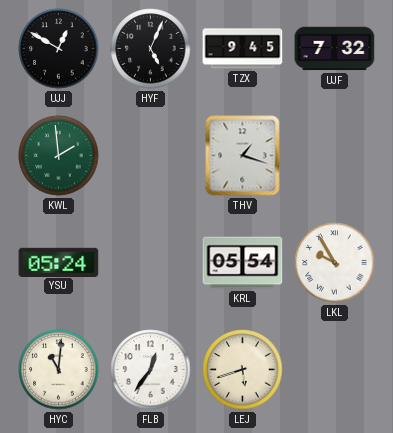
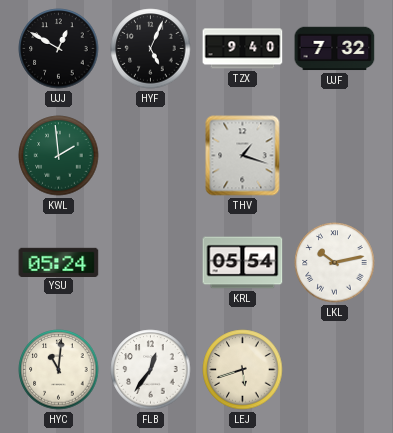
TZX: 9:45 -> 9:40 (243, 49)
LKL: 9:55 -> 10:13 (335, 263)
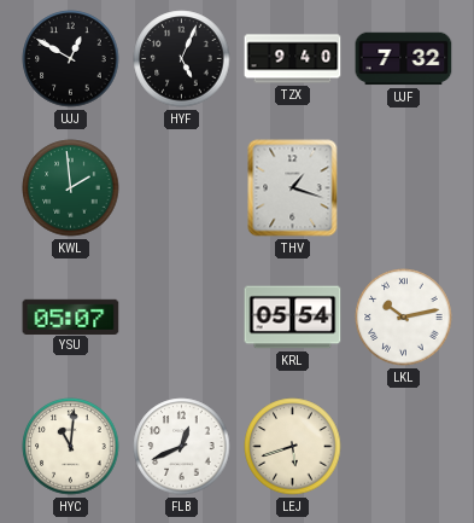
YSU: 05:24 -> 05:07 (71, 316)
FLB: 12:36 -> 12:41 (182, 447)
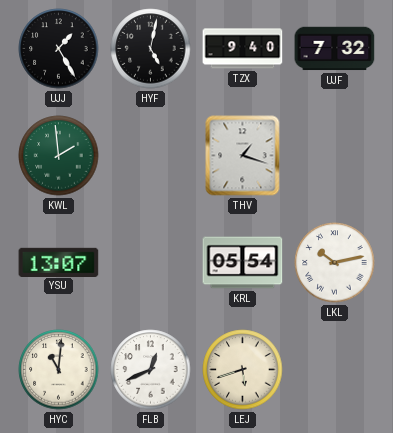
UJJ: 12:50 -> 1:25 (59, 49)
HYF: 5:04 -> 5:02 (151, 49)
YSU: 05:07 -> 13:07 (59, 262)
